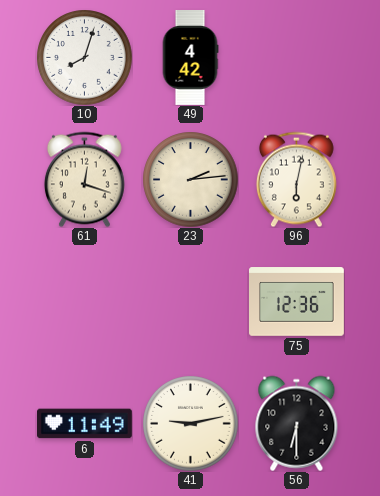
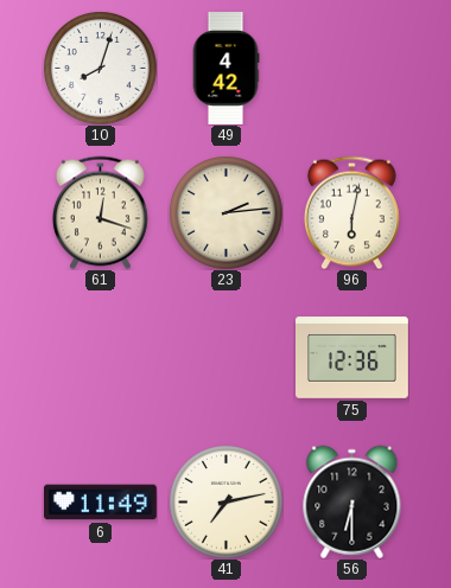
41: 9:13 -> 7:13 (225, 501)
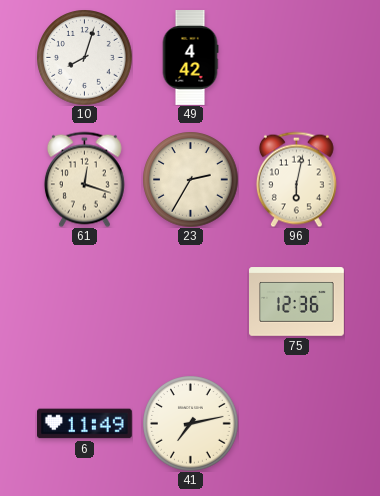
23: 2:14 -> 2:35 (190, 179)
56: 6:30 -> none (352, 501)
